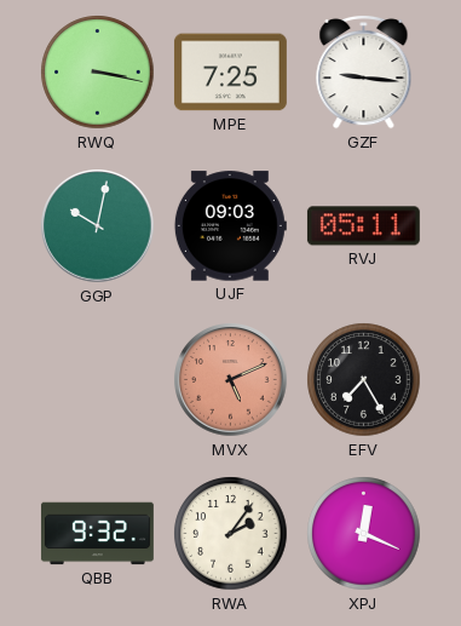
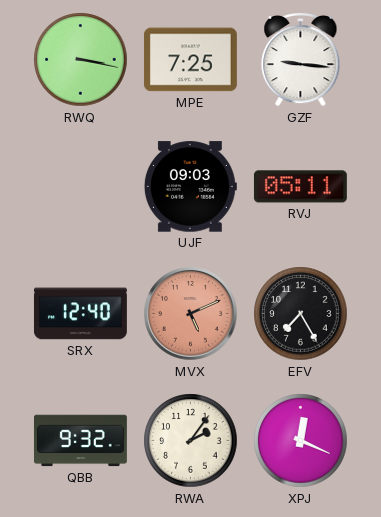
GGP: 10:02 -> none (98, 226)
SRX: none -> 12:40 (80, 314)
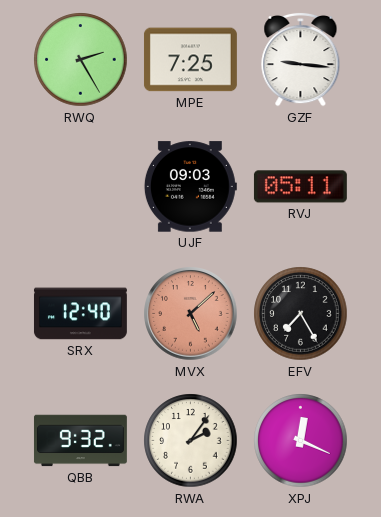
RWQ: 3:17 -> 2:25 (81, 60)
MVX: 5:11 -> 5:08 (191, 314)
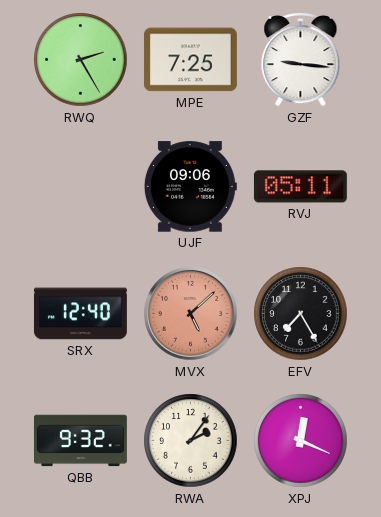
UJF: 09:03 -> 09:06 (190, 187)
